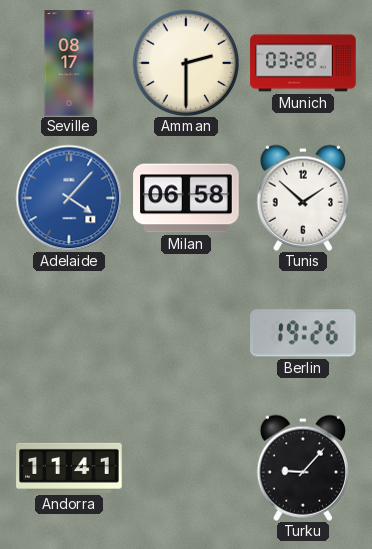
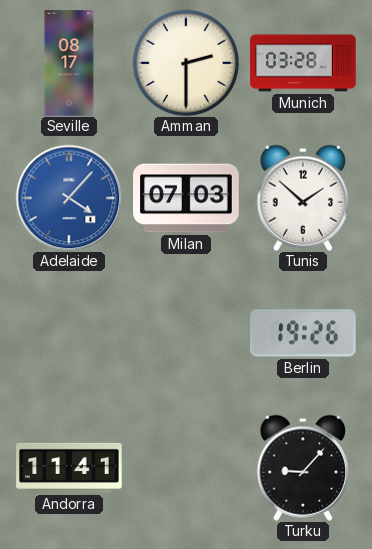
Milan: 06:58 -> 07:03 (186, 198)
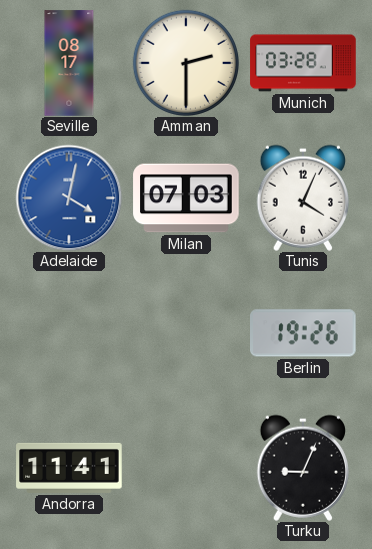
Adelaide: 4:07 -> 4:02 (69, 198)
Tunis: 1:52 -> 4:04 (302, 198)
Turku: 9:07 -> 9:04 (302, 468)
